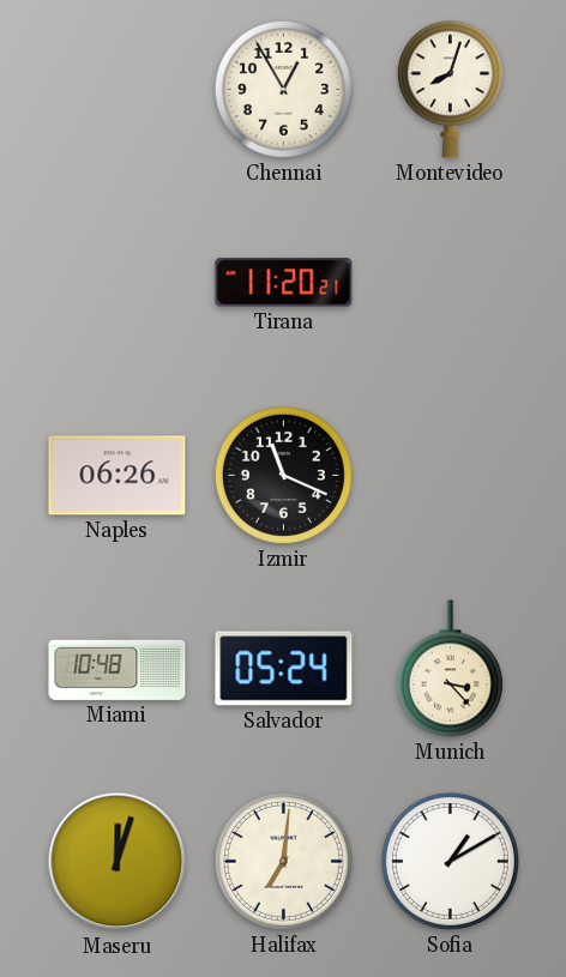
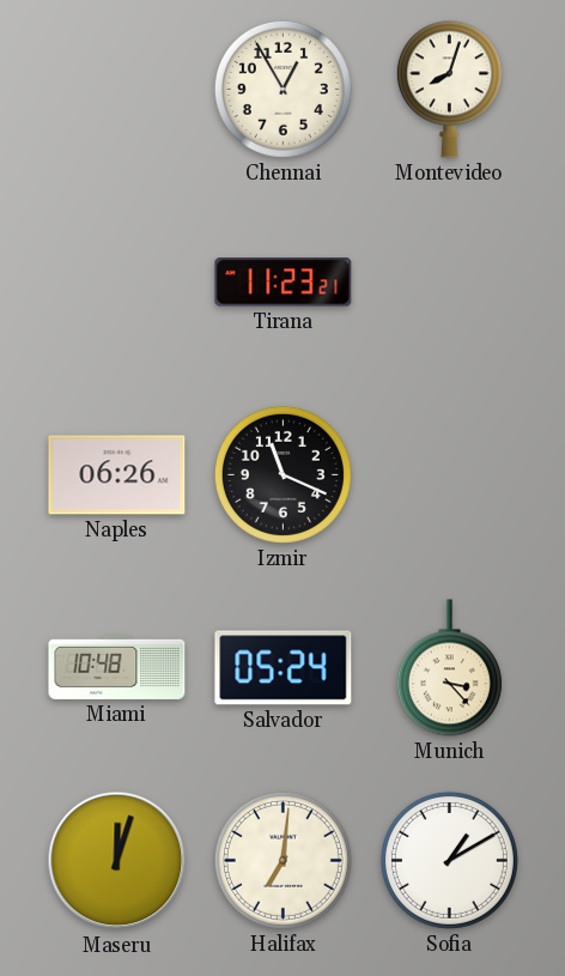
Tirana: 11:20 -> 11:23 (284, 283)
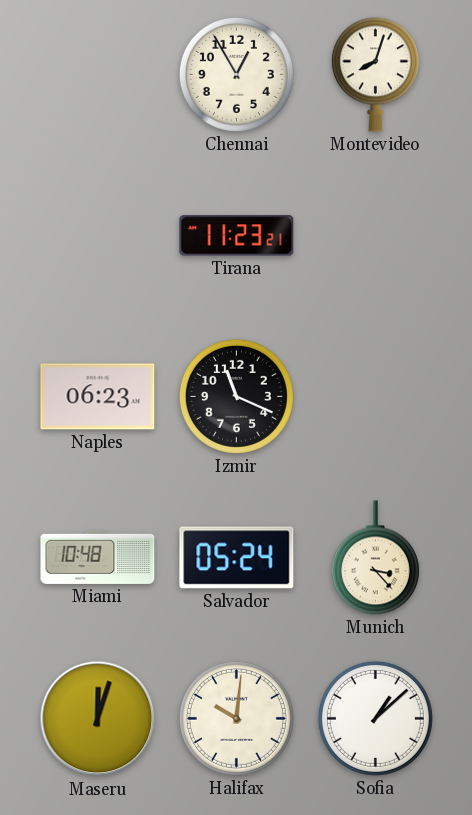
Naples: 06:26 -> 06:23 (98, 397)
Halifax: 7:01 -> 10:01 (236, 718)
Sofia: 1:10 -> 1:08 (375, 718)
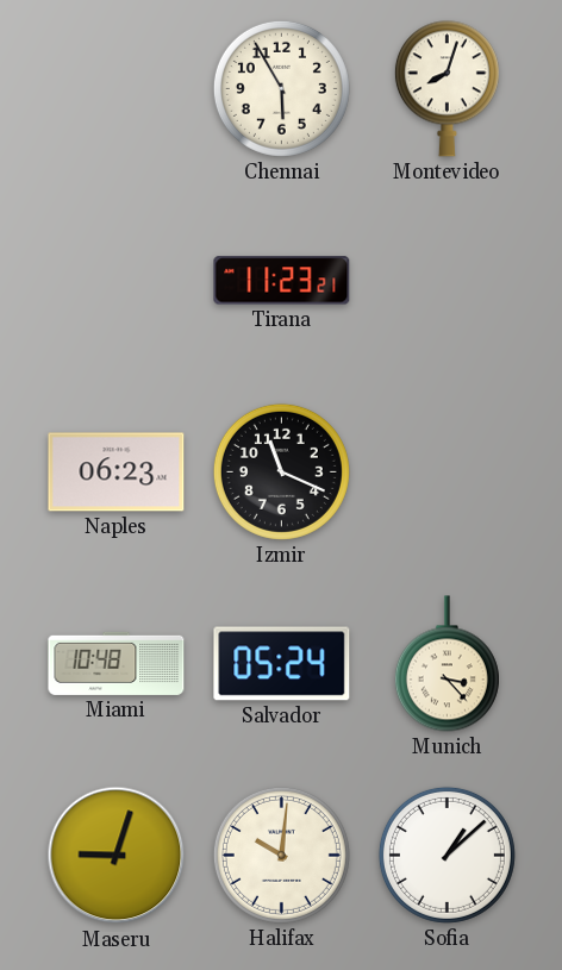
Chennai: 12:55 -> 5:55 (281, 88)
Maseru: 12:03 -> 9:03 (117, 856)
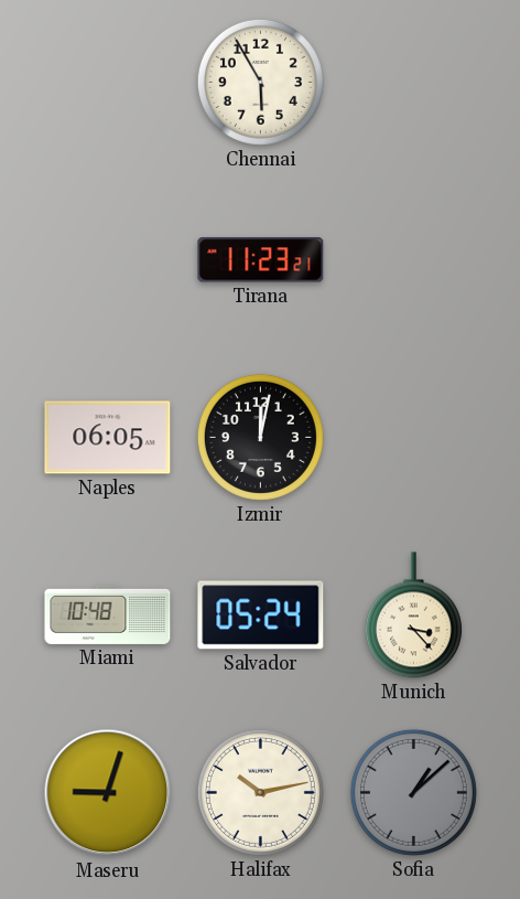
Montevideo: 8:03 -> none (447, 89)
Naples: 06:23 -> 06:05 (108, 438)
Izmir: 11:19 -> 12:02 (260, 437)
Halifax: 10:01 -> 10:13 (260, 792)
Sofia dial: white -> grey (413, 792)
